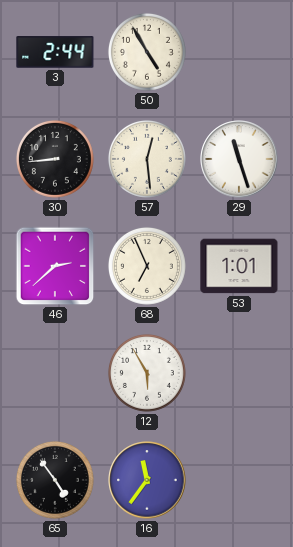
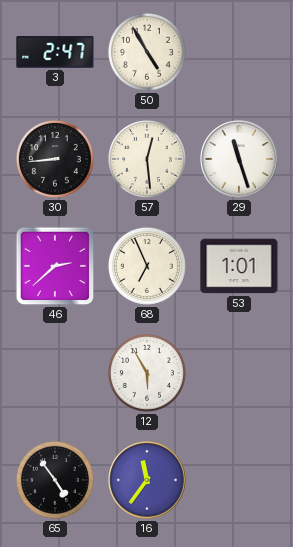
3: 2:44 -> 2:47 (55, 52)
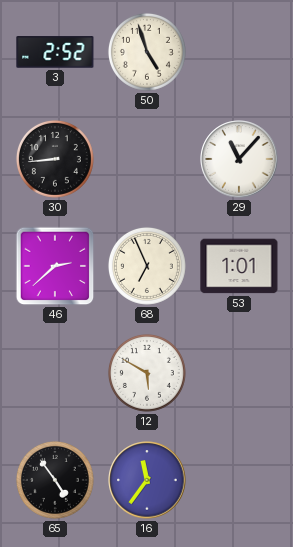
3: 2:47 -> 2:52 (55, 52)
50: 4:55 -> 4:57 (147, 52)
57: 12:29 -> none (147, 159)
29: 11:27 -> 11:07 (239, 159)
12: 5:55 -> 5:50 (147, 373)
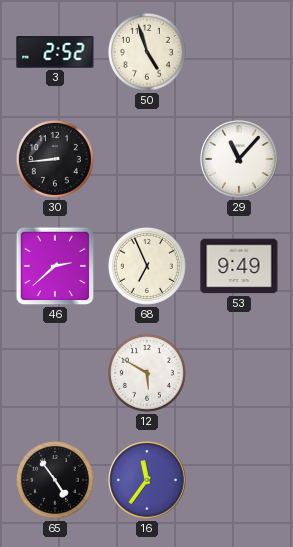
53: 1:01 -> 9:49 (239, 266)
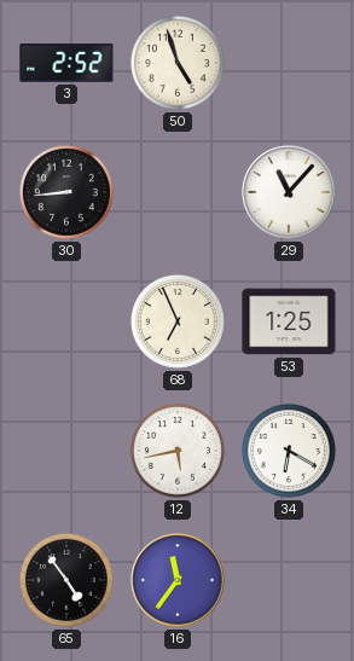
46: 2:38 -> none (55, 266)
53: 9:49 -> 1:25 (289, 321)
12: 5:50 -> 5:43 (178, 451)
34: none -> 6:20 (289, 451)
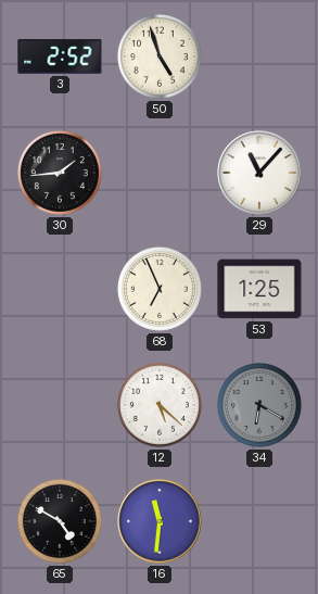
30: 8:44 -> 1:44 (60, 173)
12: 5:43 -> 5:22 (160, 405)
34 dial: white -> grey (259, 405)
65: 4:54 -> 4:50 (60, 521)
16: 11:36 -> 11:31 (160, 521)
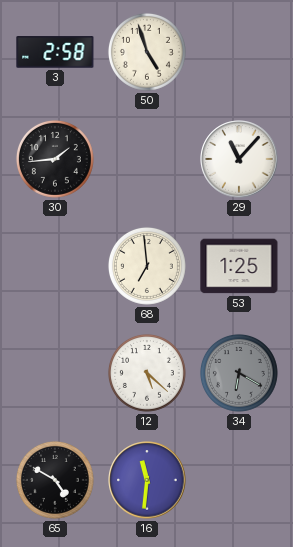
3: 2:52 -> 2:58 (55, 52)
68: 6:56 -> 6:59 (147, 266)
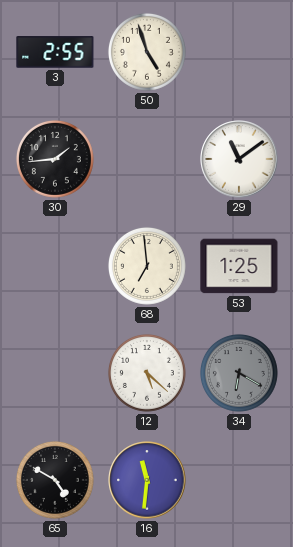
3: 2:58 -> 2:55 (55, 52)
29: 11:07 -> 11:09 (239, 159)
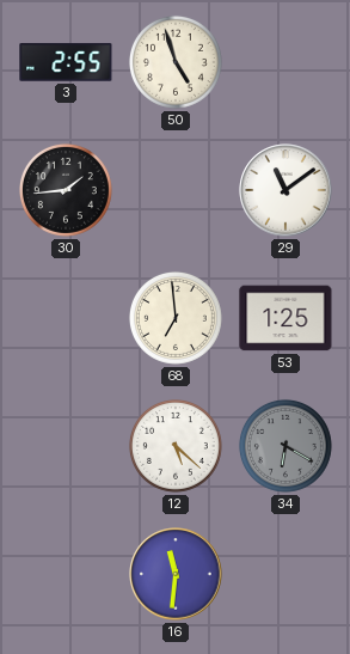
65: 4:50 -> none (55, 480)
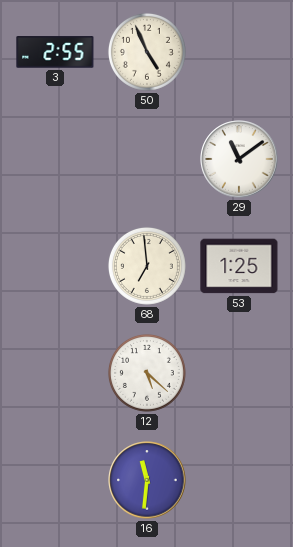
50: 4:57 -> 4:56 (147, 52)
30: 1:44 -> none (66, 190)
34: 6:20 -> none (285, 446)
